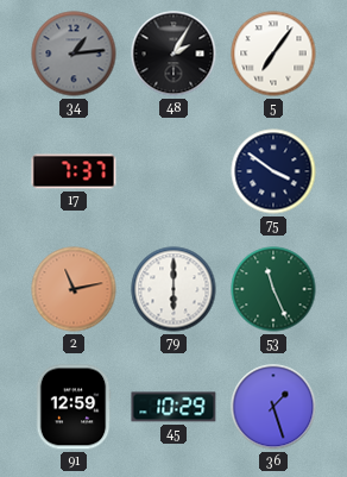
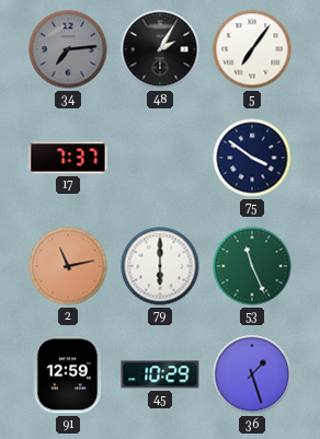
34: 1:14 -> 7:14 (68, 49)
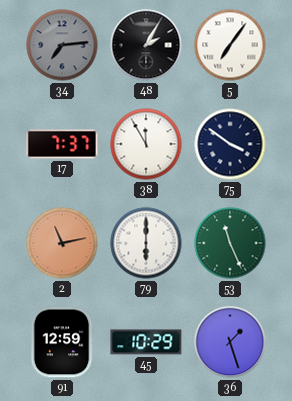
38: none -> 11:55 (146, 144)
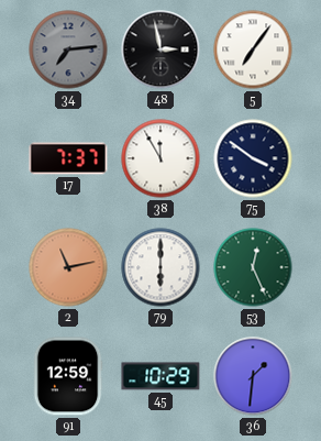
48: 2:05 -> 2:58 (160, 49)
53: 11:26 -> 12:26 (253, 267)
36: 1:27 -> 1:31 (253, 376)
